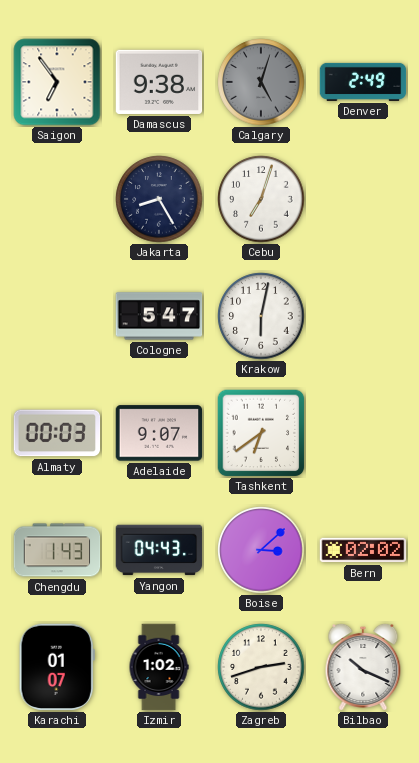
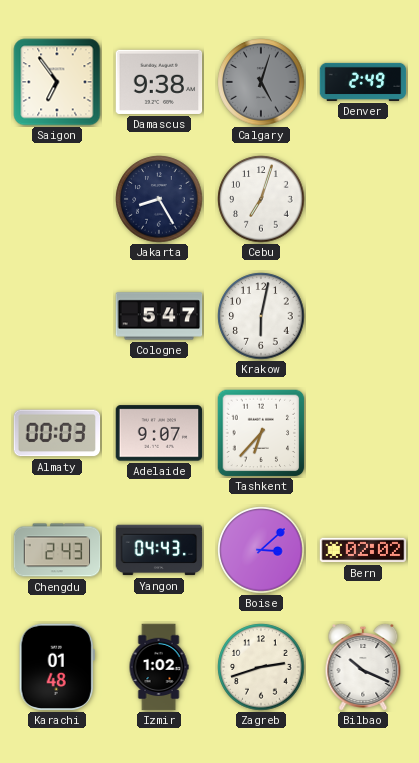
Tashkent: 6:39 -> 6:37 (261, 433)
Chengdu: 1:43 -> 2:43 (57, 550)
Karachi: 01:07 -> 01:48 (57, 667)
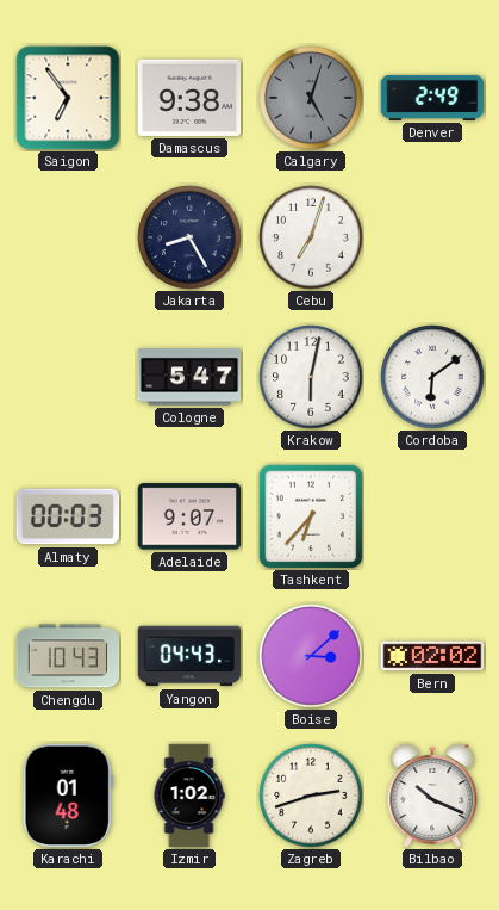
Cordoba: none -> 6:09 (432, 377)
Chengdu: 2:43 -> 10:43 (68, 656)
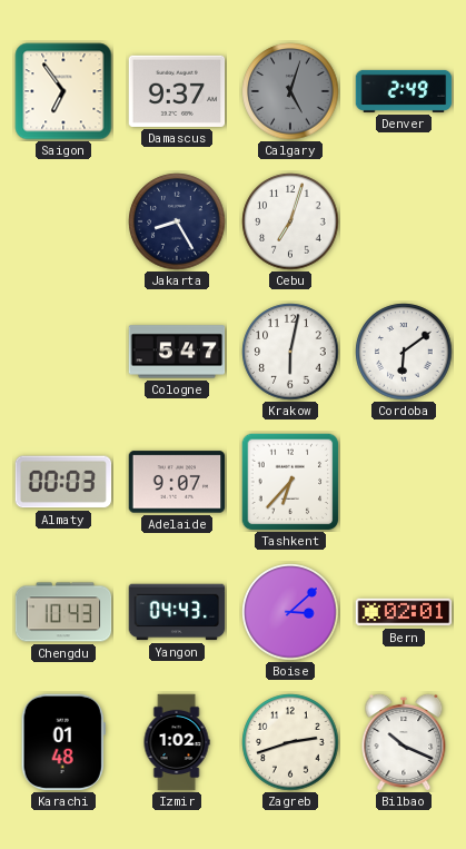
Damascus: 9:38 -> 9:37 (177, 91)
Bern: 02:02 -> 02:01 (404, 612)
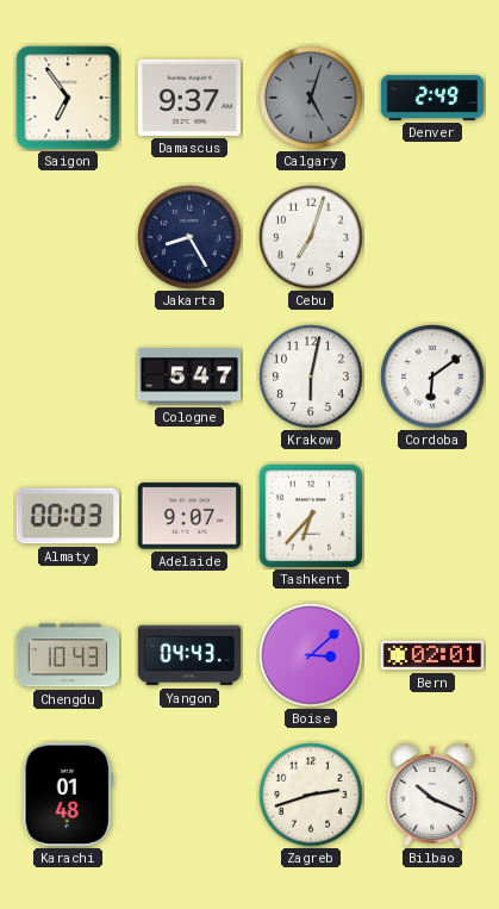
Izmir: 1:02 -> none (177, 742)
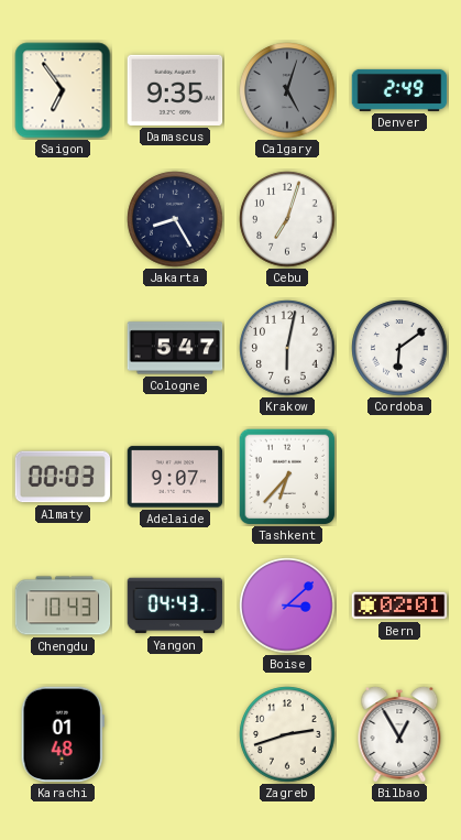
Damascus: 9:37 -> 9:35 (175, 90)
Bilbao: 10:19 -> 12:55 (399, 734)
